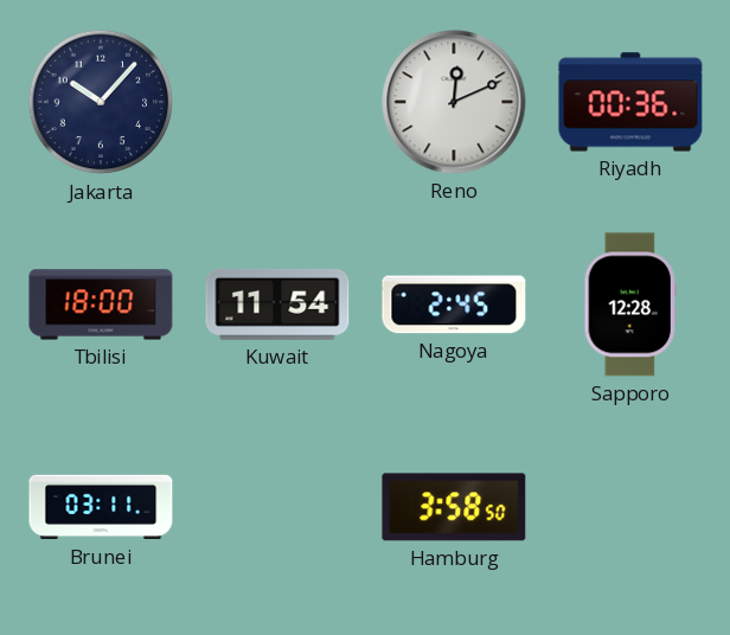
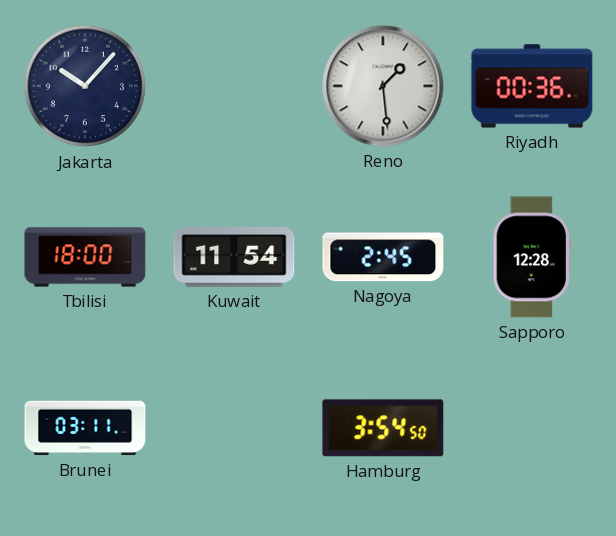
Reno: 12:11 -> 1:29 (383, 86)
Hamburg: 3:58 -> 3:54 (383, 428)
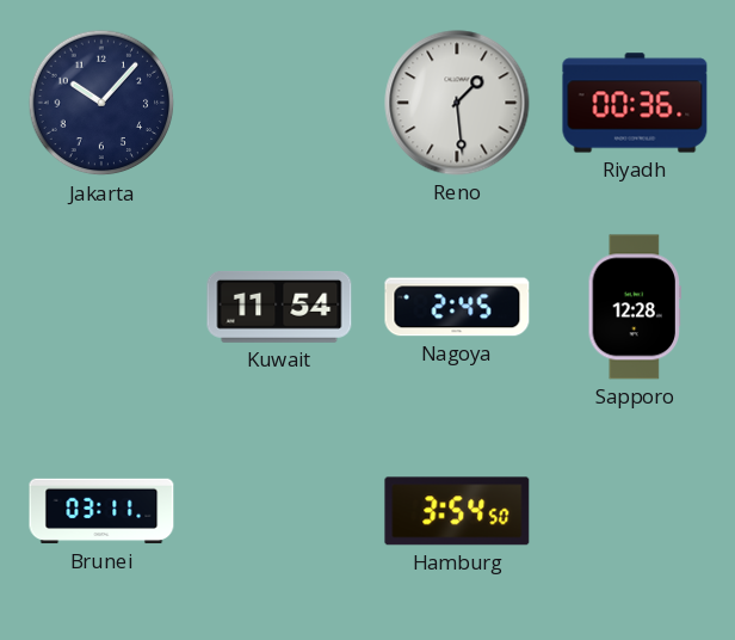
Tbilisi: 18:00 -> none (85, 257)
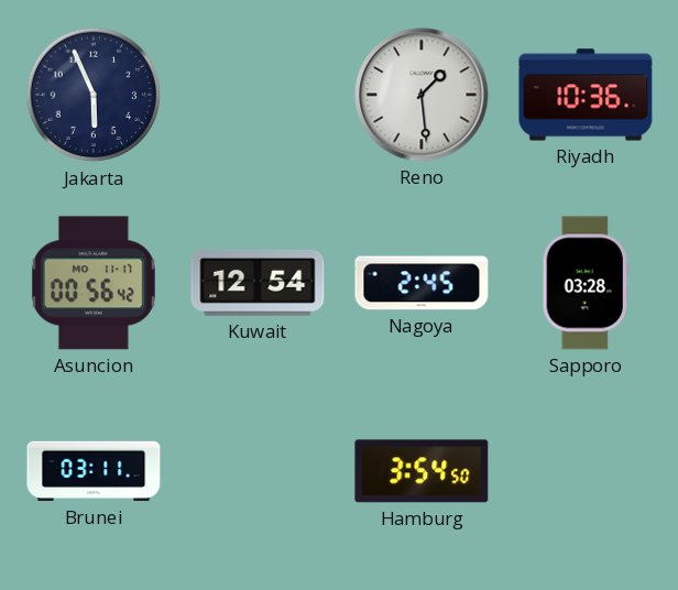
Jakarta: 10:07 -> 5:56 (94, 95)
Riyadh: 00:36 -> 10:36 (586, 95)
Asuncion: none -> 00:56 (94, 283)
Kuwait: 11:54 -> 12:54 (258, 283)
Sapporo: 12:28 -> 03:28 (586, 283)
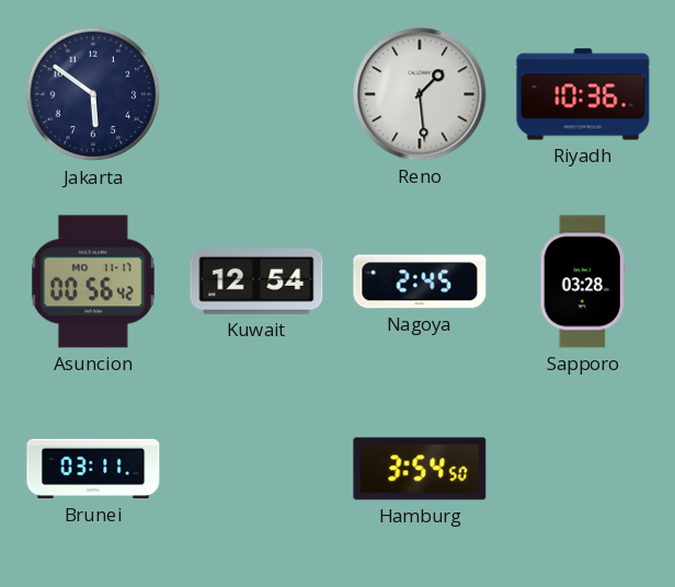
Jakarta: 5:56 -> 5:51 (93, 94)
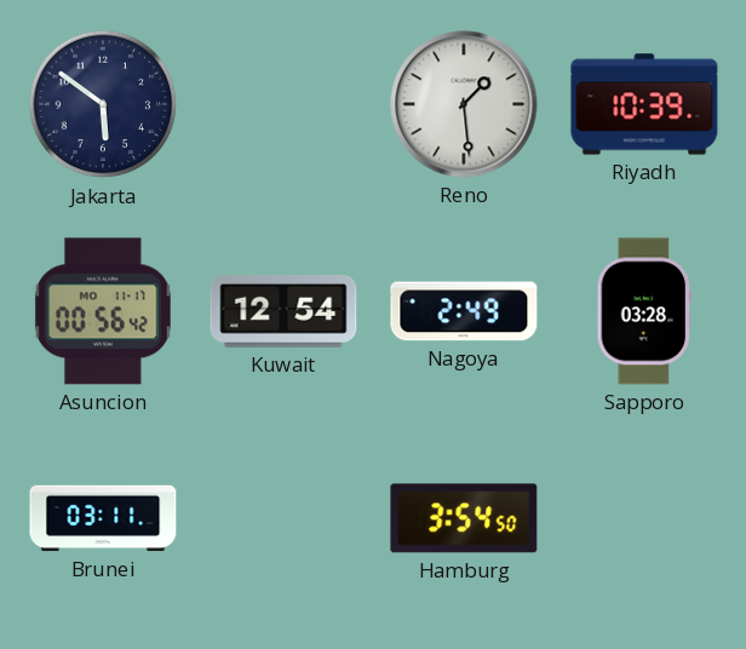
Riyadh: 10:36 -> 10:39 (644, 104)
Nagoya: 2:45 -> 2:49 (464, 311)
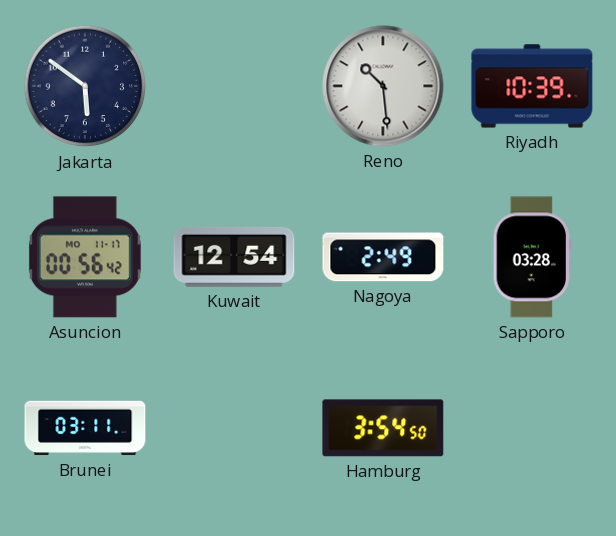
Reno: 1:29 -> 10:29 (383, 86)
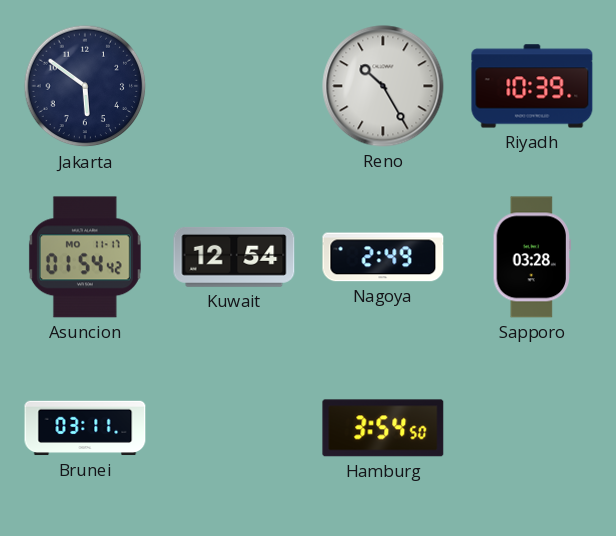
Reno: 10:29 -> 10:25 (383, 86)
Asuncion: 00:56 -> 01:54 (85, 257)
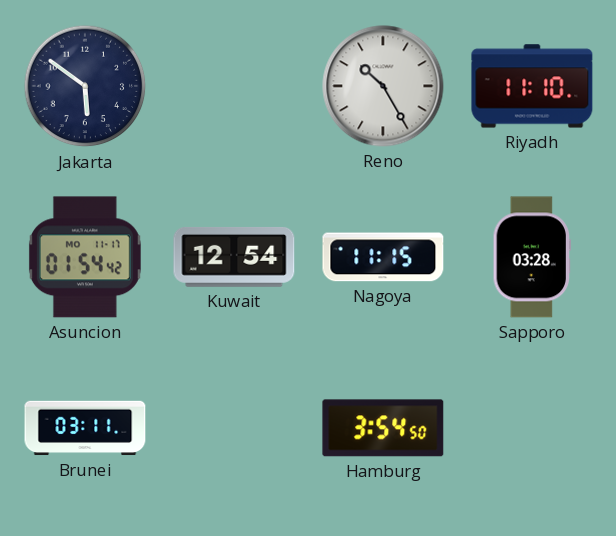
Riyadh: 10:39 -> 11:10 (532, 86)
Nagoya: 2:49 -> 11:15 (383, 257)
